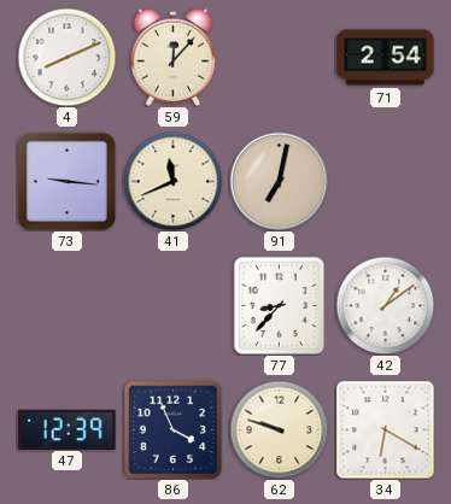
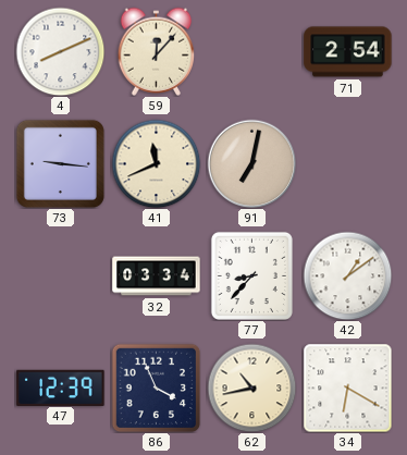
32: none -> 03:34 (157, 276)
62: 9:48 -> 10:43 (251, 388)
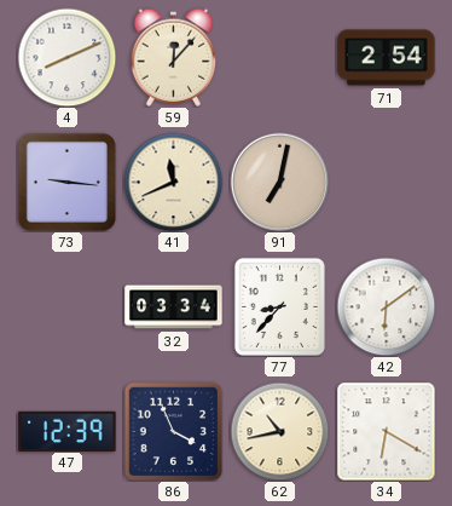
42: 1:09 -> 6:09 (386, 306)
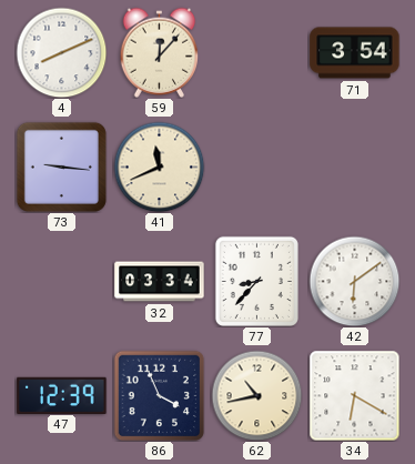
71: 2:54 -> 3:54 (355, 53)
91: 7:02 -> none (279, 182)
